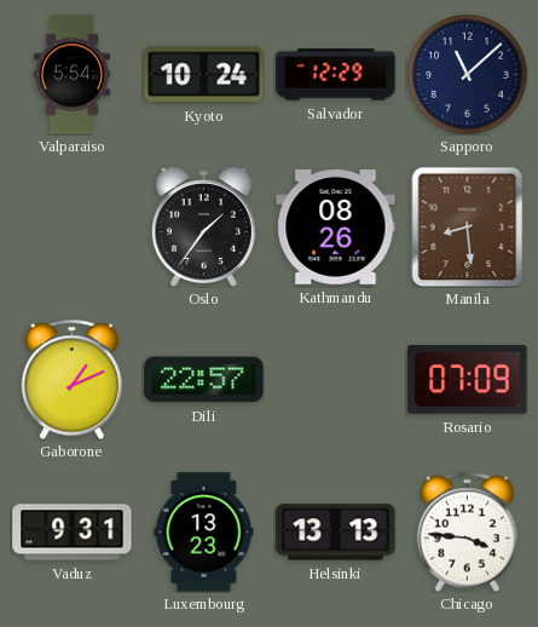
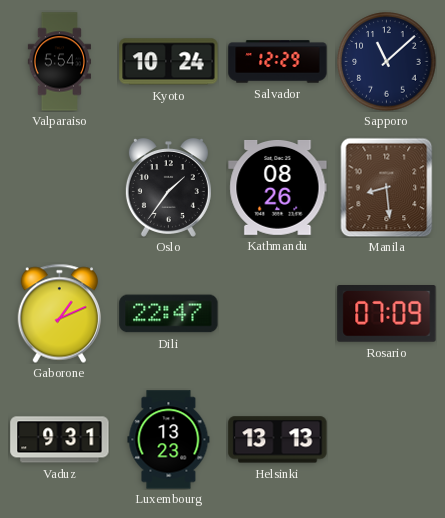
Dili: 22:57 -> 22:47 (169, 314)
Chicago: 3:46 -> none (467, 531)
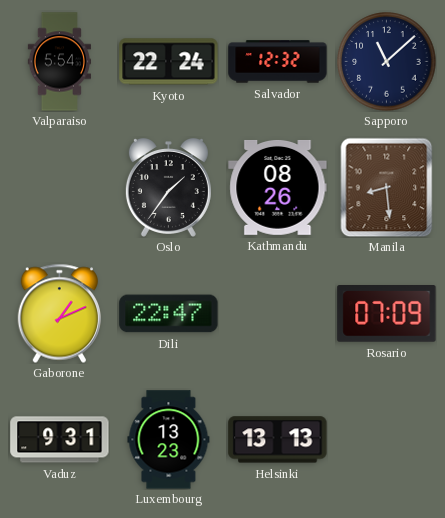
Kyoto: 10:24 -> 22:24 (169, 62)
Salvador: 12:29 -> 12:32 (278, 62)
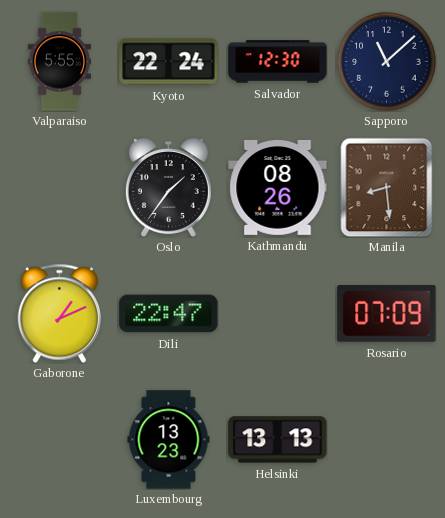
Valparaiso: 5:54 -> 5:55 (59, 62)
Salvador: 12:32 -> 12:30 (278, 62)
Vaduz: 9:31 -> none (60, 440)
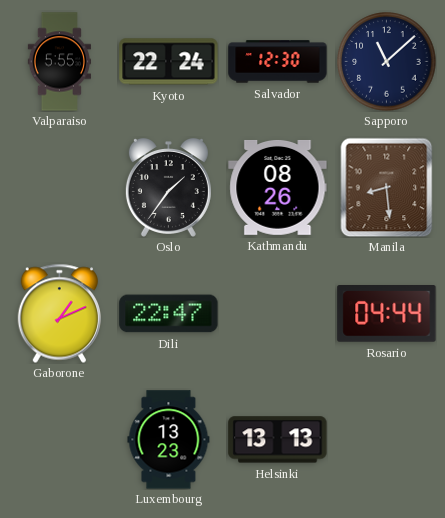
Rosario: 07:09 -> 04:44 (387, 314)
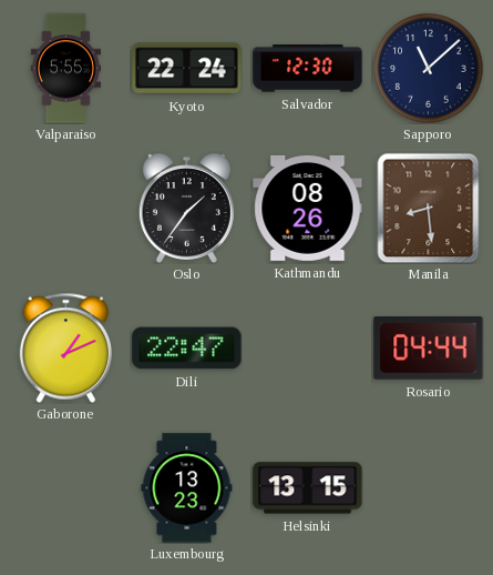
Helsinki: 13:13 -> 13:15 (308, 488)
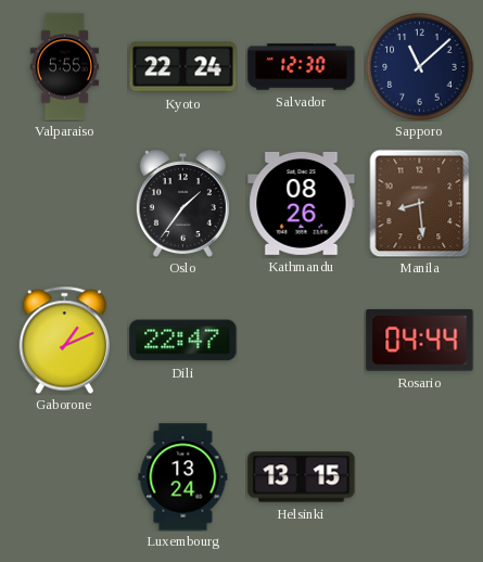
Luxembourg: 13:23 -> 13:24 (183, 477)
